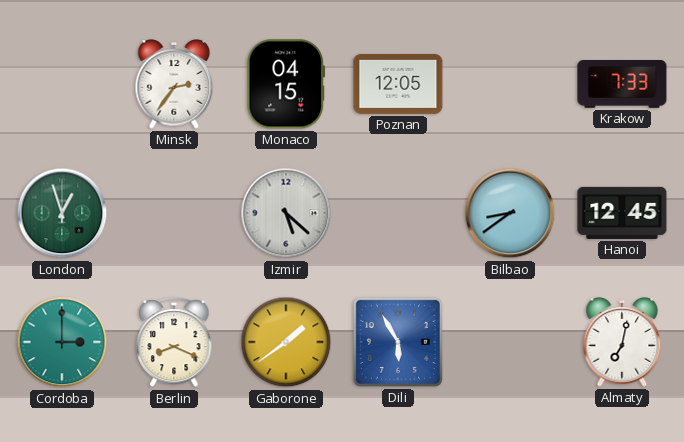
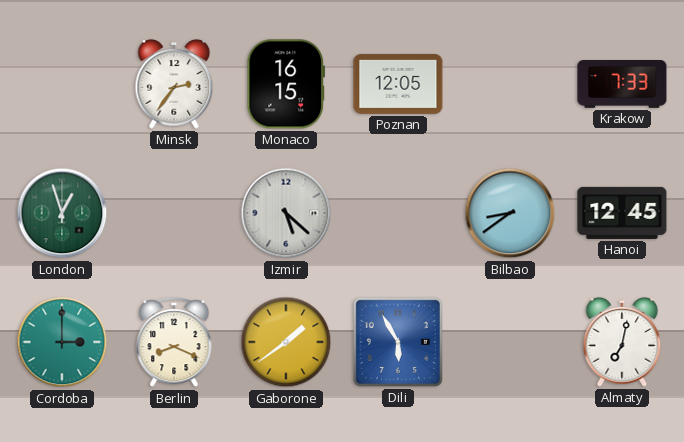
Monaco: 04:15 -> 16:15 (286, 84)
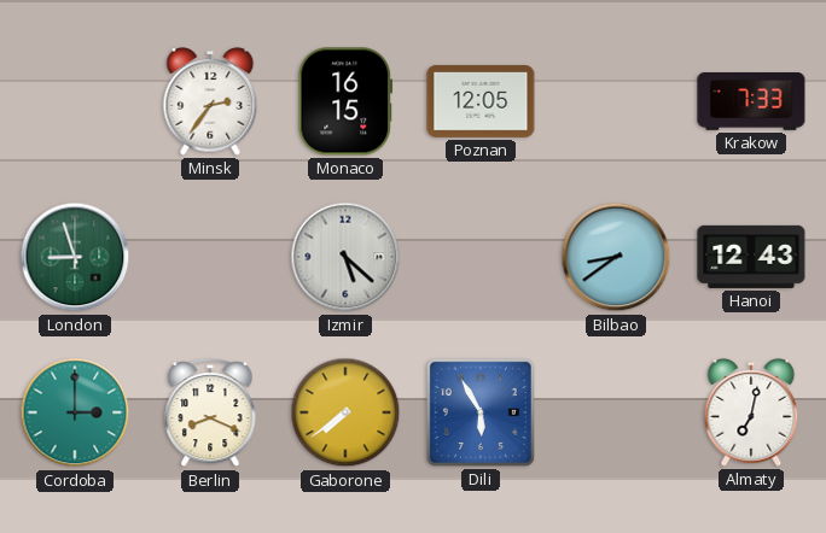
London: 12:57 -> 8:57 (75, 257)
Hanoi: 12:45 -> 12:43 (751, 257)
Gaborone: 1:39 -> 7:39 (345, 412)
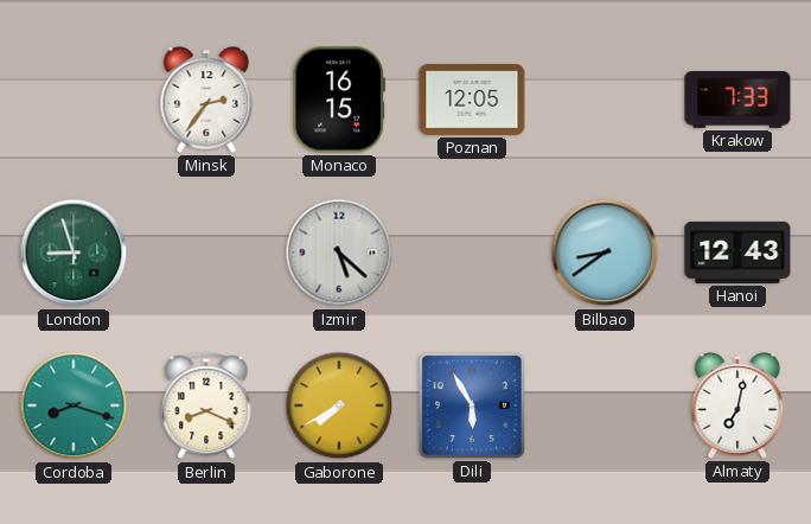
Cordoba: 3:00 -> 8:18 (74, 405)
Gaborone: 7:39 -> 7:40 (339, 405)
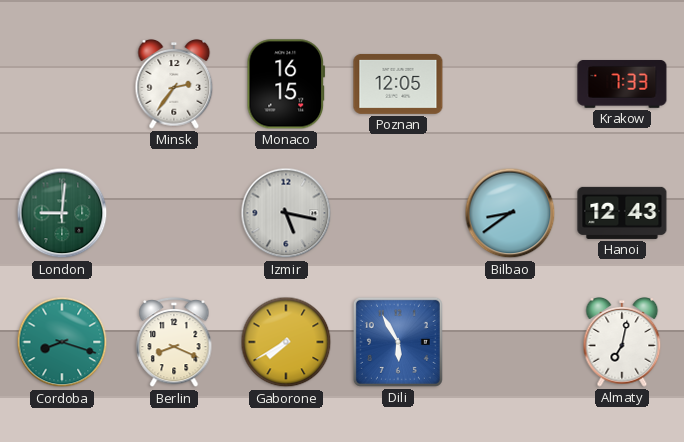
London: 8:57 -> 9:01 (62, 213)
Izmir: 5:22 -> 5:17 (286, 213)
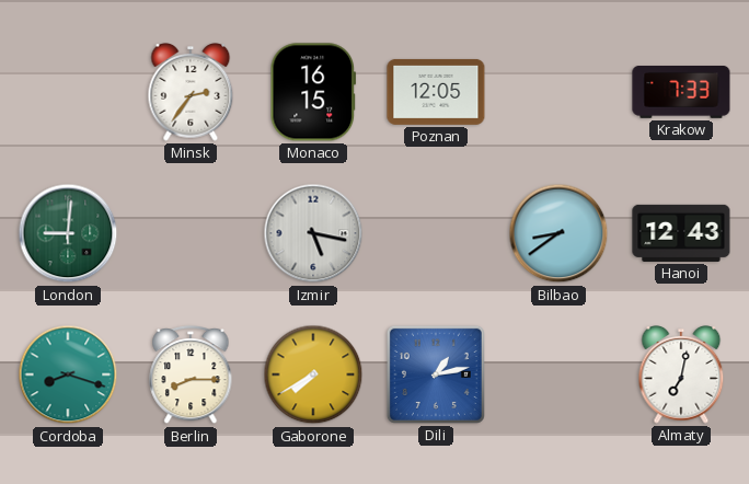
Berlin: 8:19 -> 8:15 (191, 376)
Dili: 5:55 -> 1:13 (436, 374)
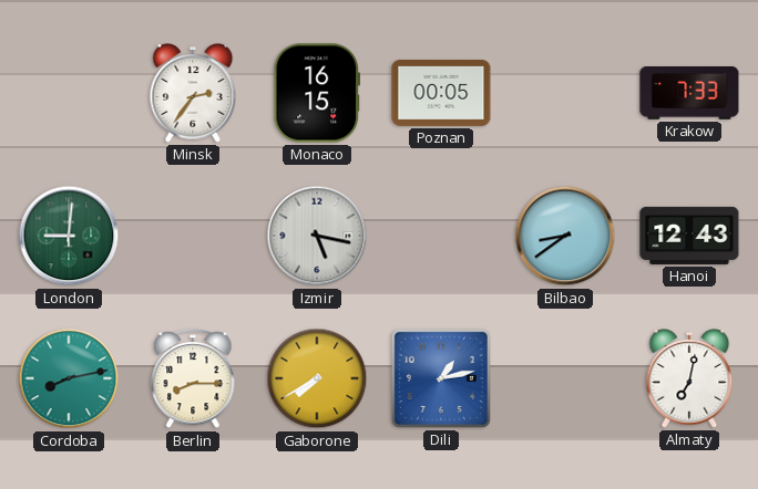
Poznan: 12:05 -> 00:05 (441, 93)
Cordoba: 8:18 -> 8:13 (69, 378)
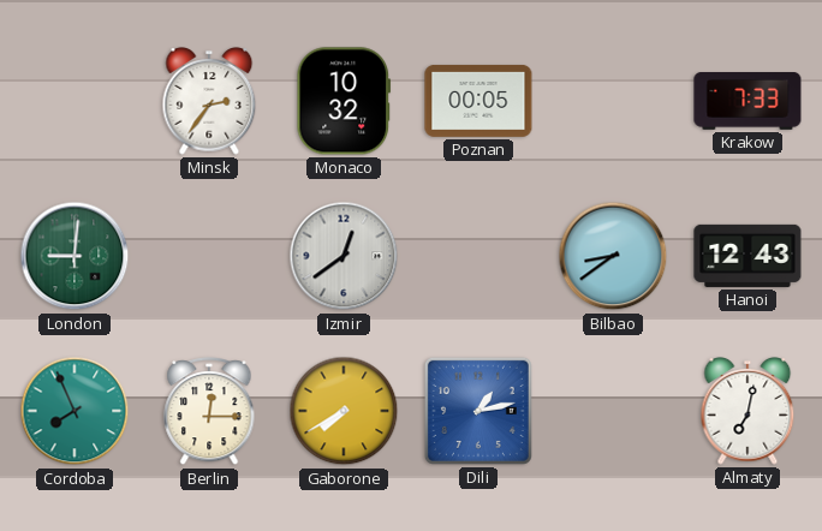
Monaco: 16:15 -> 10:32 (344, 101)
Izmir: 5:17 -> 12:39 (344, 256)
Cordoba: 8:13 -> 7:56 (75, 411)
Berlin: 8:15 -> 12:15 (209, 412)
